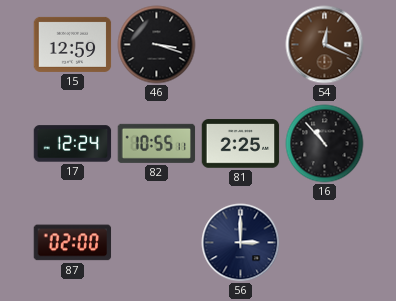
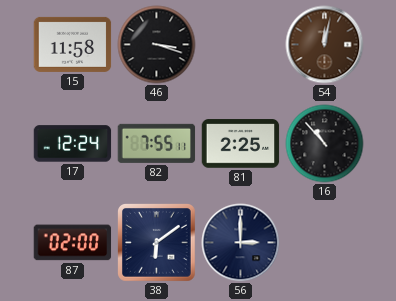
15: 12:59 -> 11:58 (73, 44)
54: 12:19 -> 12:02 (325, 45)
82: 10:55 -> 7:55 (157, 143)
38: none -> 6:09 (157, 243)
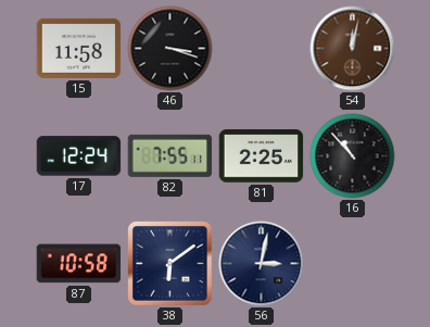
87: 02:00 -> 10:58 (79, 264)
56: 3:00 -> 3:02 (262, 264)
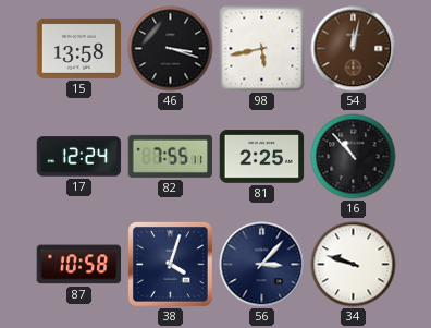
15: 11:58 -> 13:58 (79, 48)
98: none -> 5:43 (262, 49)
38: 6:09 -> 4:03 (171, 265)
56: 3:02 -> 3:07 (262, 265)
34: none -> 9:48 (354, 265)
